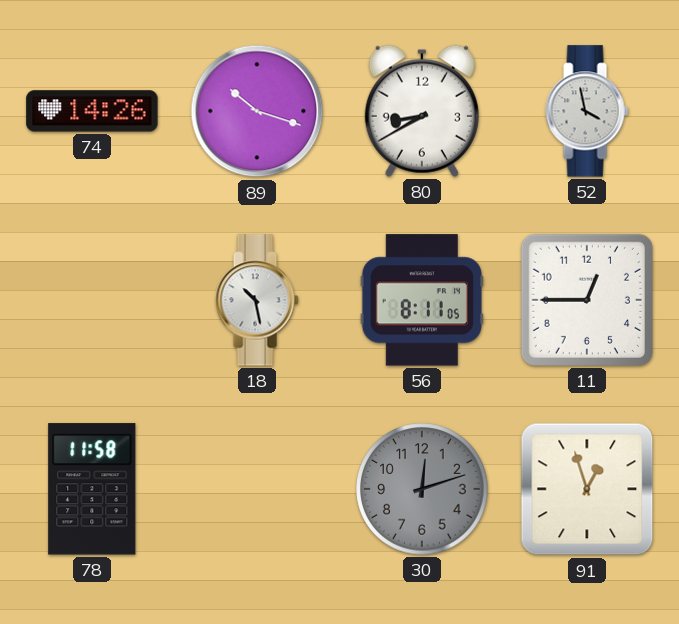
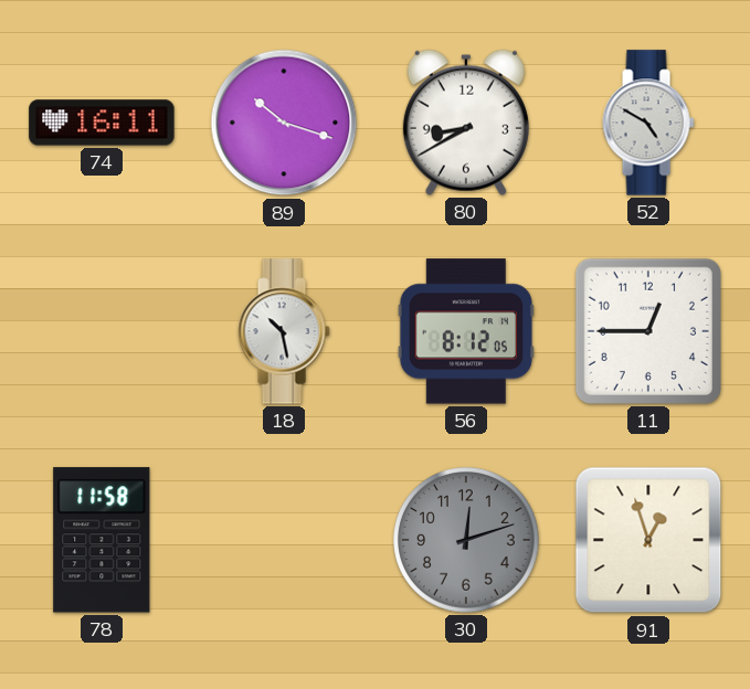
74: 14:26 -> 16:11 (102, 123)
52: 3:58 -> 4:50 (648, 123)
56: 8:11 -> 8:12 (466, 331)
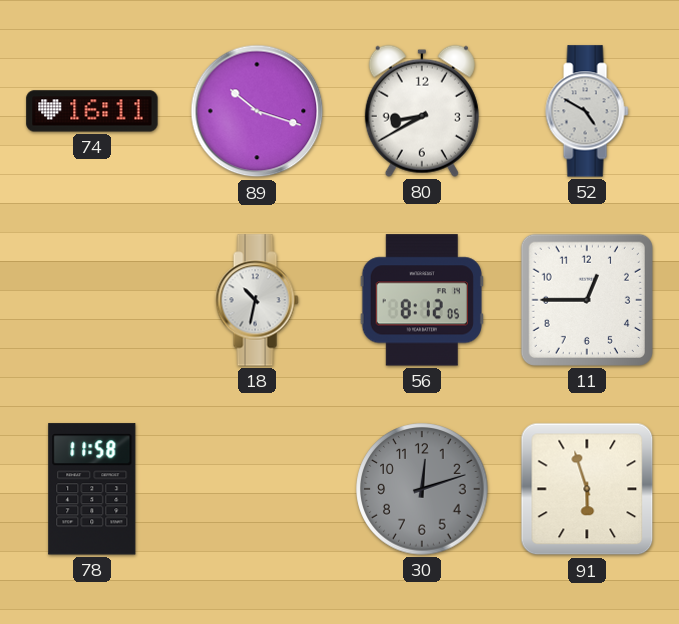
18: 10:28 -> 10:32 (257, 300)
91: 12:57 -> 5:57 (587, 489)
